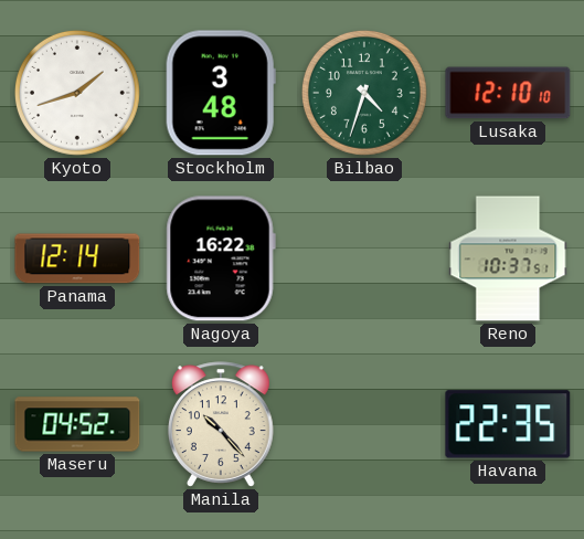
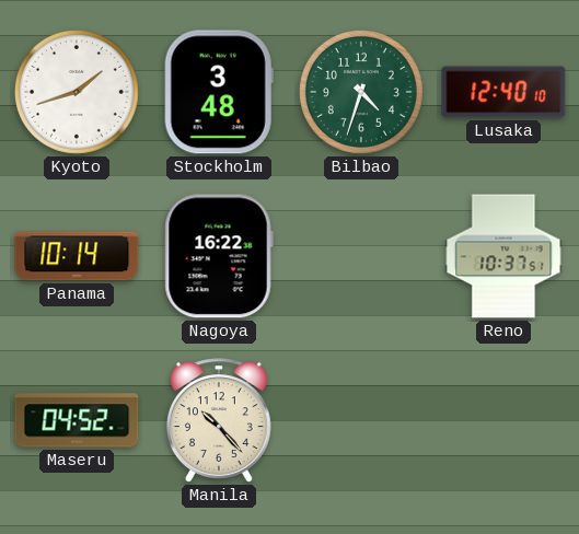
Lusaka: 12:10 -> 12:40 (503, 92)
Panama: 12:14 -> 10:14 (77, 256)
Havana: 22:35 -> none (508, 424)
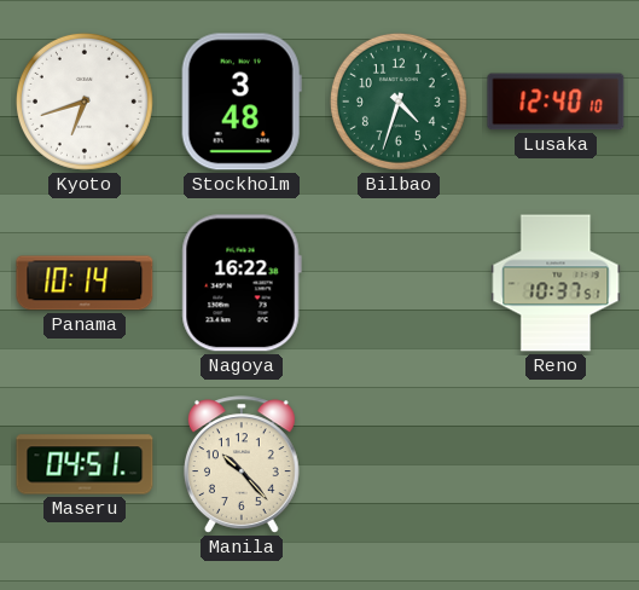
Kyoto: 1:42 -> 6:42 (85, 102)
Maseru: 04:52 -> 04:51 (85, 464)
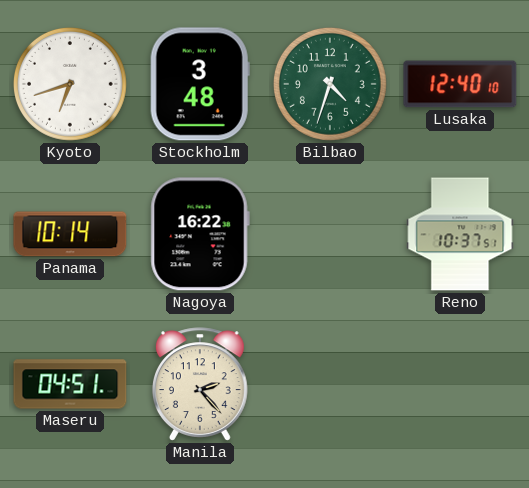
Manila: 10:23 -> 2:23 (200, 384)
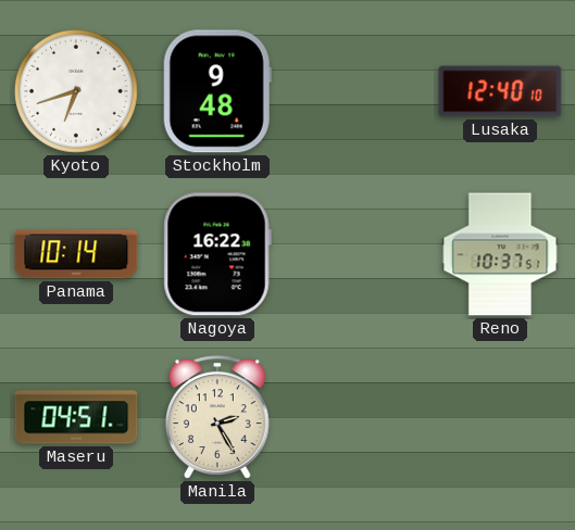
Stockholm: 3:48 -> 9:48 (217, 91)
Bilbao: 4:33 -> none (330, 84)
Manila: 2:23 -> 2:25 (217, 417)
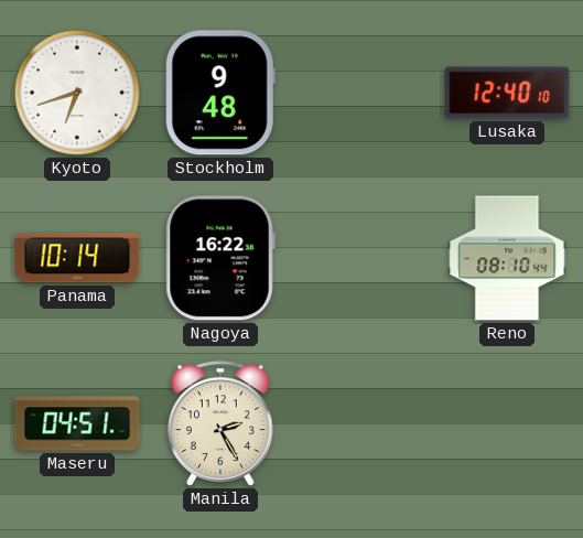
Reno: 10:37 -> 08:10 (507, 258)
